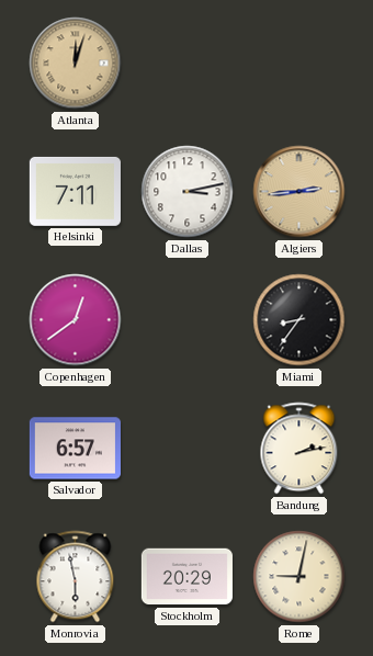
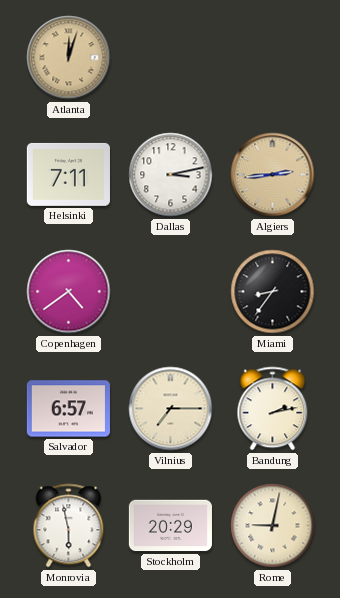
Copenhagen: 12:39 -> 4:39 (69, 292)
Vilnius: none -> 7:15 (171, 409)
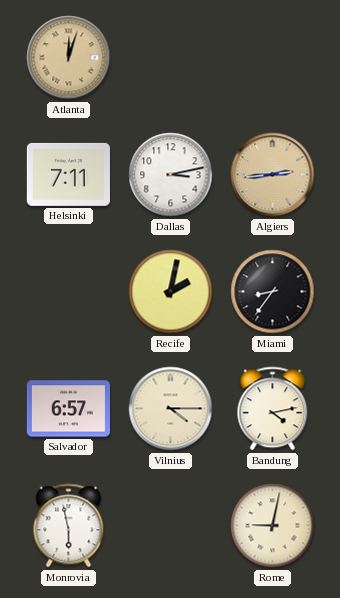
Copenhagen: 4:39 -> none (69, 292)
Recife: none -> 2:02 (171, 292)
Vilnius: 7:15 -> 4:15 (171, 409)
Bandung: 2:13 -> 4:13 (273, 409)
Stockholm: 20:29 -> none (170, 526)
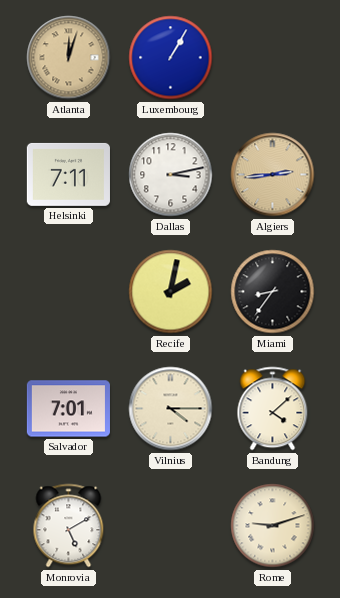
Luxembourg: none -> 1:05 (171, 58)
Salvador: 6:57 -> 7:01 (68, 409)
Bandung: 4:13 -> 4:08 (273, 409)
Monrovia: 5:58 -> 5:10 (69, 526)
Rome: 9:02 -> 9:12 (273, 526)
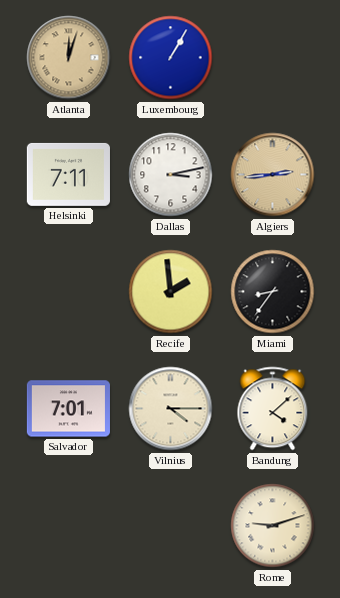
Recife: 2:02 -> 1:59 (171, 292)
Monrovia: 5:10 -> none (69, 526)
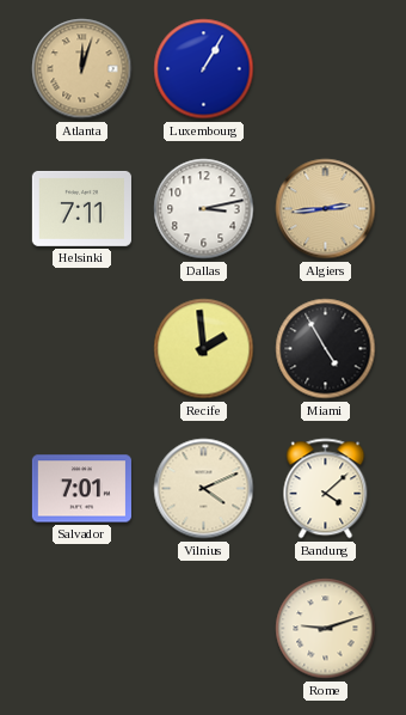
Miami: 8:36 -> 4:55 (326, 349)
Vilnius: 4:15 -> 4:11 (204, 489)
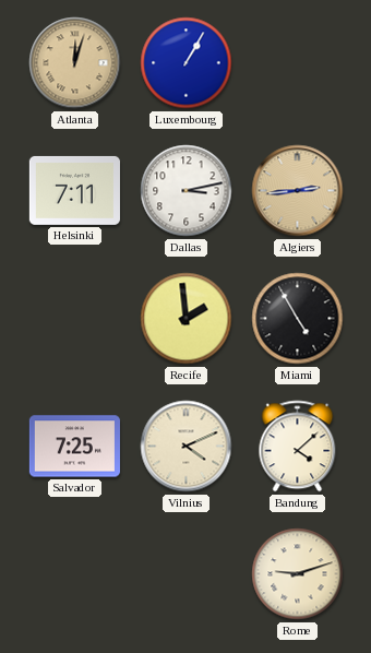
Salvador: 7:01 -> 7:25 (74, 447)
